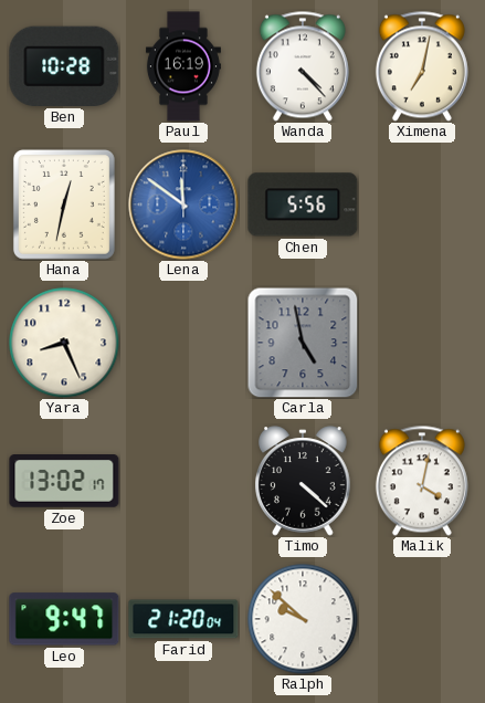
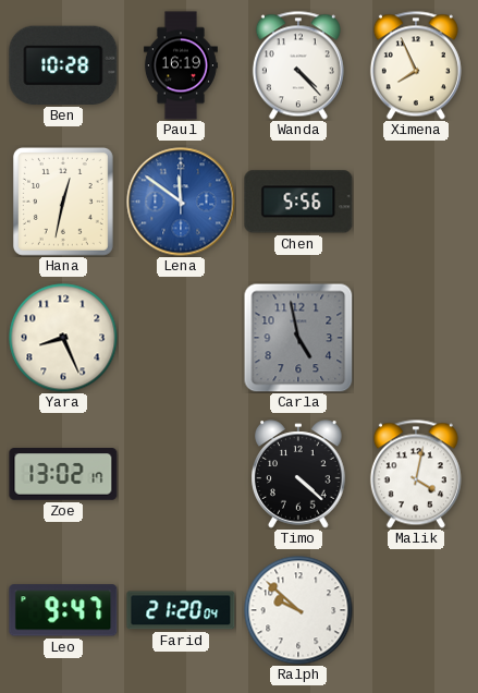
Ximena: 7:02 -> 7:56 (416, 65)
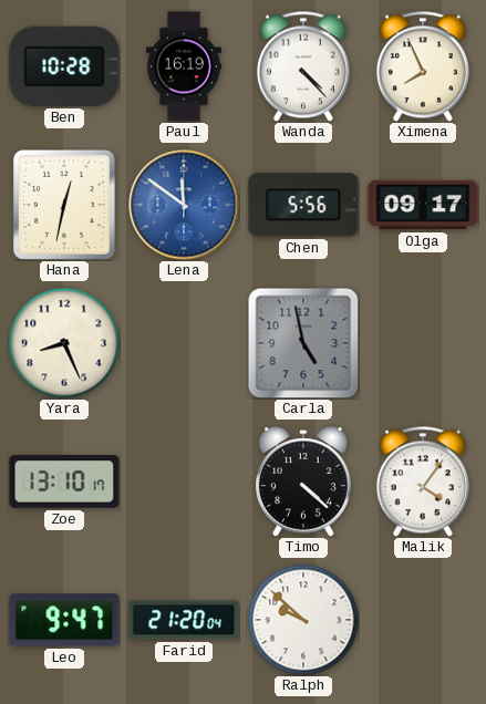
Olga: none -> 09:17 (423, 205)
Zoe: 13:02 -> 13:10 (64, 483)
Malik: 4:02 -> 4:06 (423, 482)
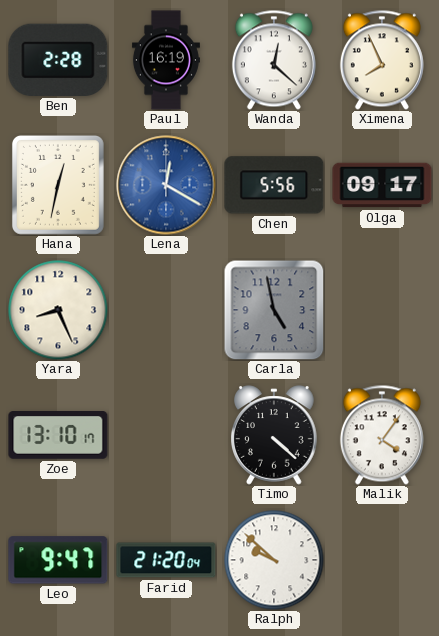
Ben: 10:28 -> 2:28 (58, 60)
Wanda: 4:23 -> 12:22 (274, 60)
Lena: 11:51 -> 12:20 (166, 185)
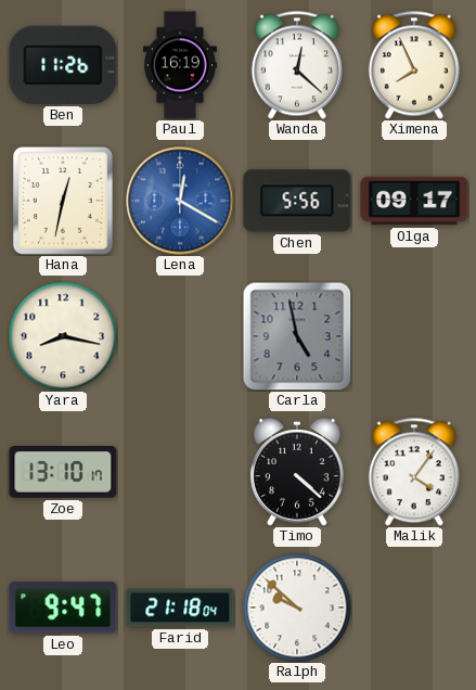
Ben: 2:28 -> 11:26 (63, 65)
Yara: 8:26 -> 8:17 (63, 336)
Farid: 21:20 -> 21:18 (180, 608)
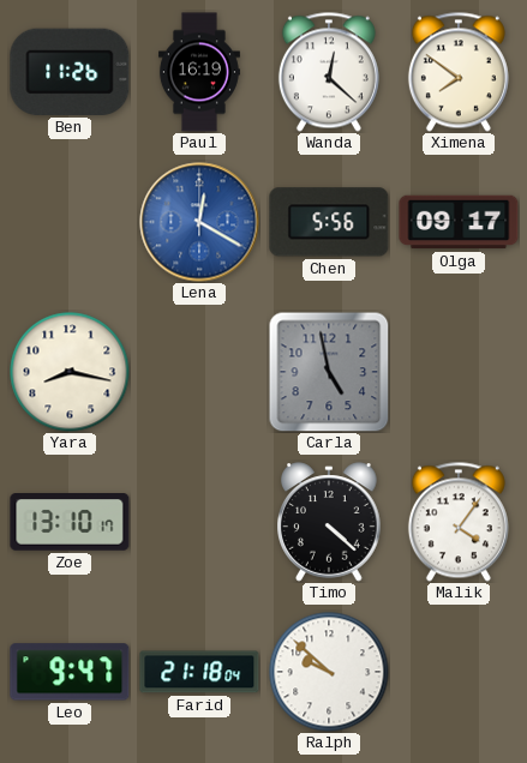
Ximena: 7:56 -> 7:51 (459, 72)
Hana: 12:32 -> none (63, 201)
